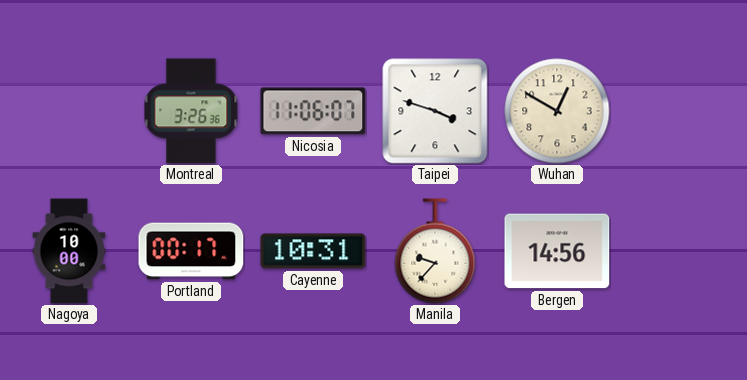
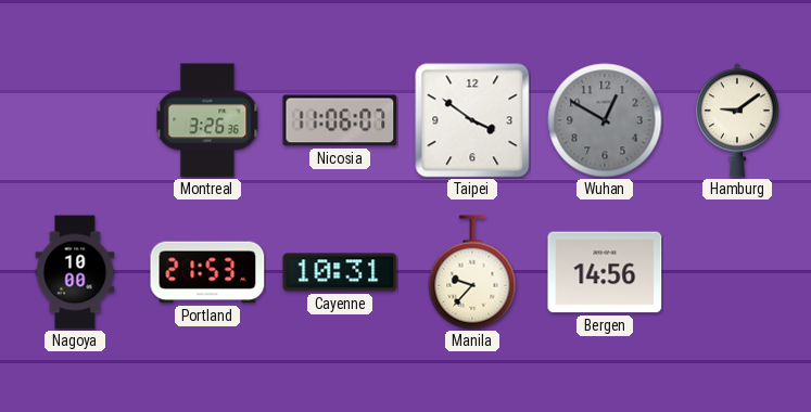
Taipei: 3:48 -> 3:51 (472, 120)
Wuhan dial: cream -> grey (605, 120)
Hamburg: none -> 9:09 (737, 120)
Portland: 00:17 -> 21:53 (207, 272)
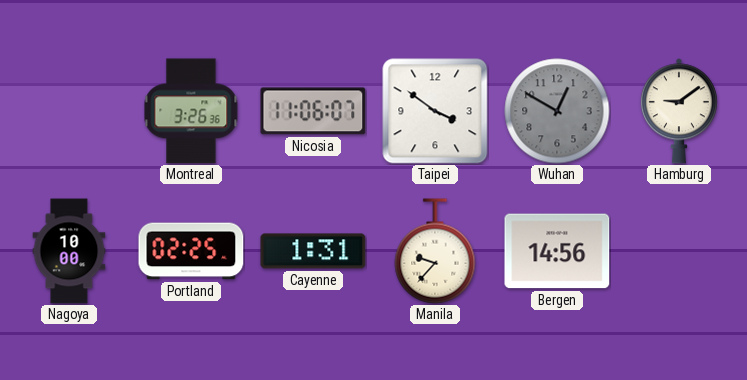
Portland: 21:53 -> 02:25 (191, 251)
Cayenne: 10:31 -> 1:31 (313, 251)
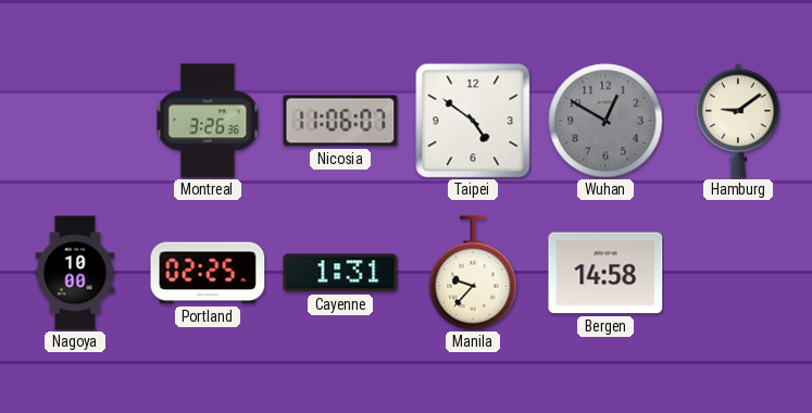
Taipei: 3:51 -> 4:51 (473, 121)
Bergen: 14:56 -> 14:58 (605, 273)
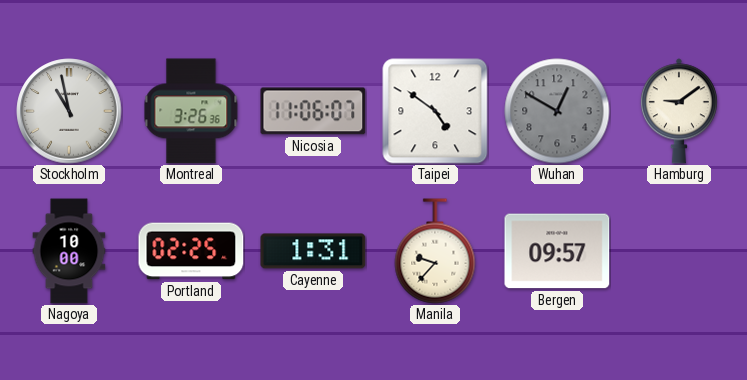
Stockholm: none -> 10:58 (69, 111)
Bergen: 14:58 -> 09:57 (557, 251)
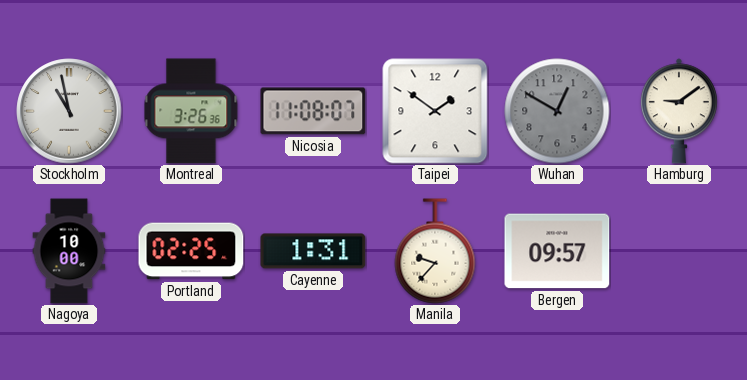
Nicosia: 11:06 -> 11:08 (313, 111)
Taipei: 4:51 -> 1:51 (435, 111)
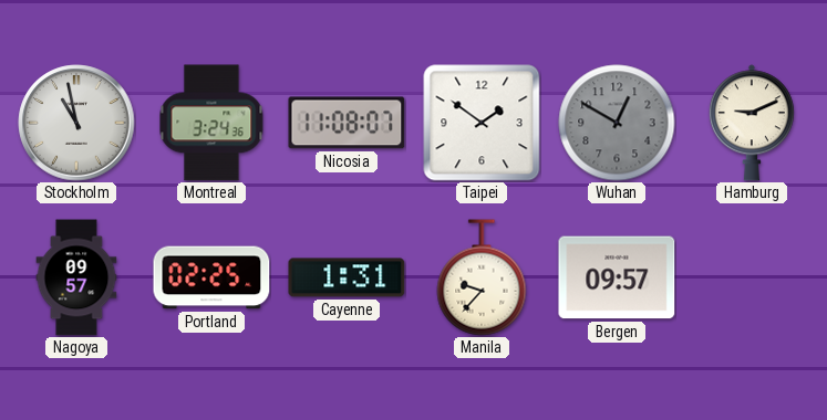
Montreal: 3:26 -> 3:24 (211, 123)
Hamburg: 9:09 -> 9:11 (752, 123)
Nagoya: 10:00 -> 09:57 (76, 277)
